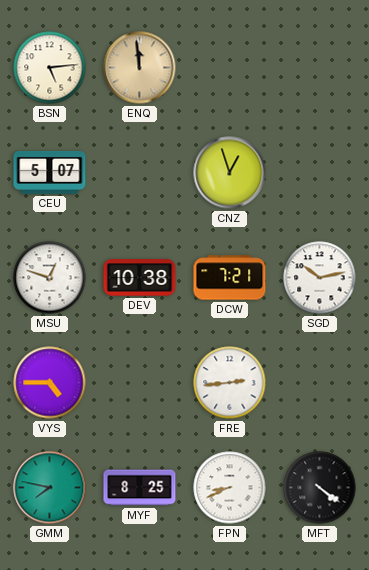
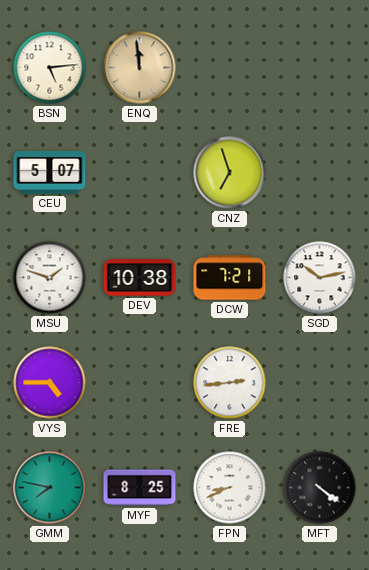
CNZ: 12:57 -> 6:57 (230, 173)
MSU: 12:48 -> 1:48 (50, 278)
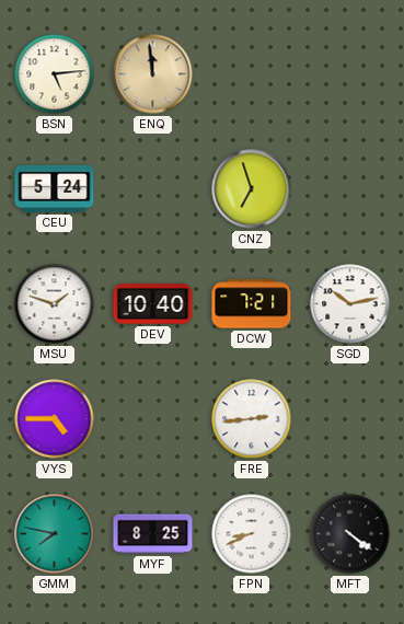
CEU: 5:07 -> 5:24 (55, 188)
DEV: 10:38 -> 10:40 (153, 304)
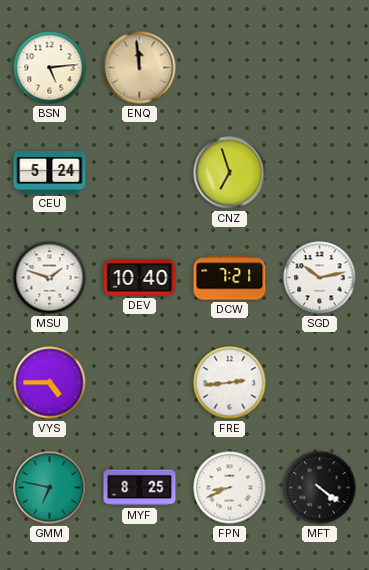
GMM: 7:47 -> 6:47 (50, 488)
